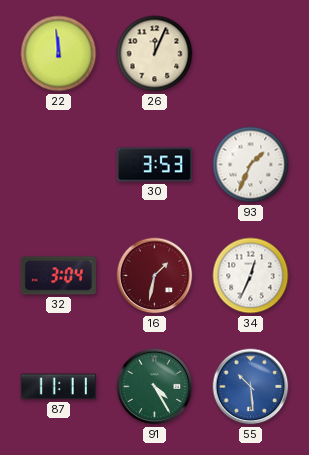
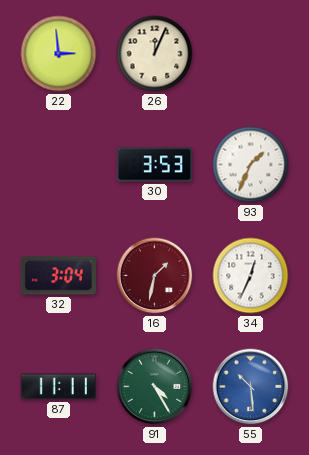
22: 11:59 -> 2:59 (59, 54)
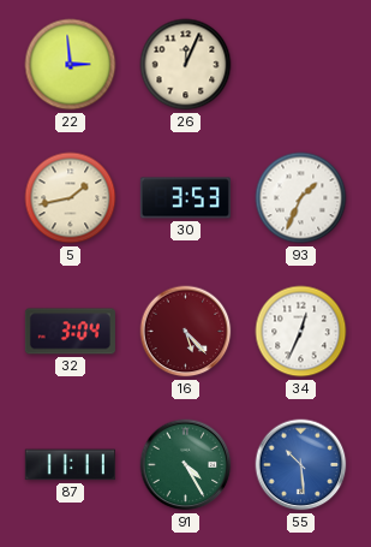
5: none -> 1:43 (71, 198)
16: 1:32 -> 5:23 (186, 332)
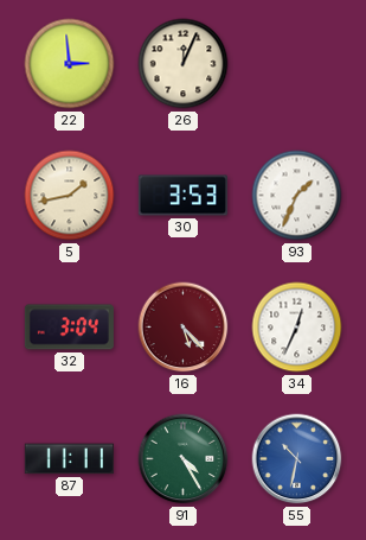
55: 10:29 -> 10:32 (297, 459)
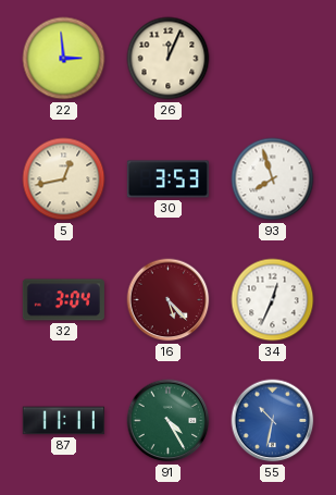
5: 1:43 -> 12:43 (64, 180)
93: 1:34 -> 7:57 (273, 180)
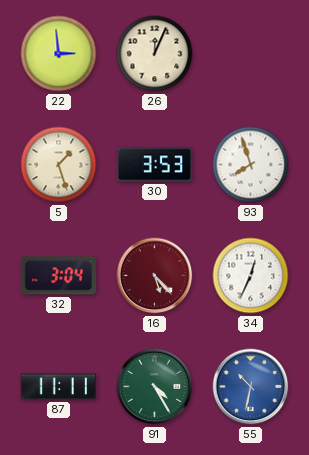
5: 12:43 -> 1:27 (59, 165)
